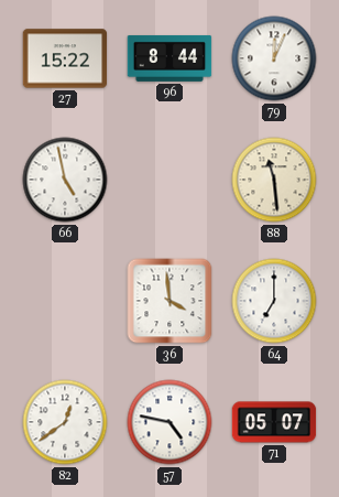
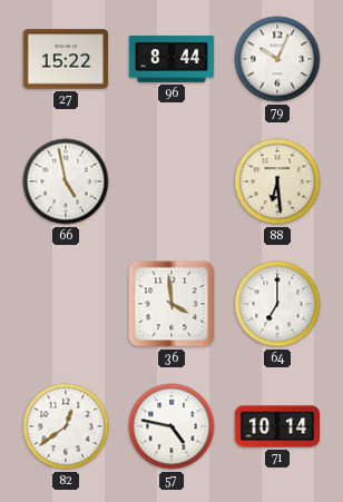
79: 12:04 -> 10:04 (277, 59)
88: 11:29 -> 6:29 (277, 181)
71: 05:07 -> 10:14 (277, 426)
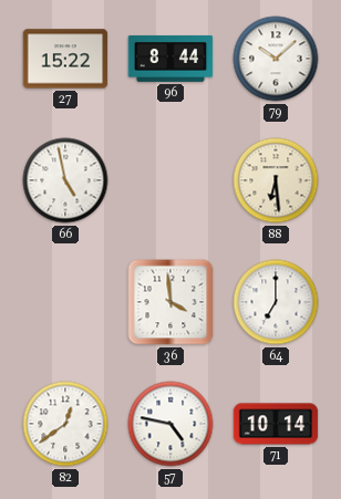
79: 10:04 -> 10:08 (276, 59)
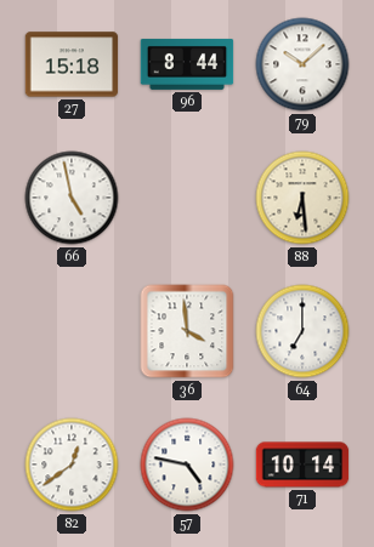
27: 15:22 -> 15:18 (72, 64)
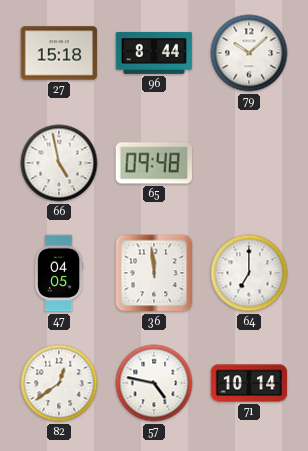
65: none -> 09:48 (153, 163)
88: 6:29 -> none (302, 198)
47: none -> 04:05 (59, 273)
36: 3:59 -> 11:59 (154, 273)
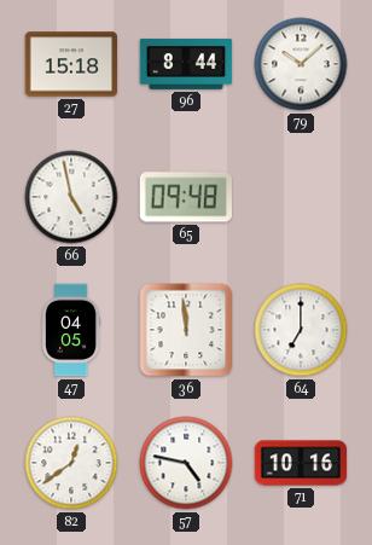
71: 10:14 -> 10:16 (301, 463)
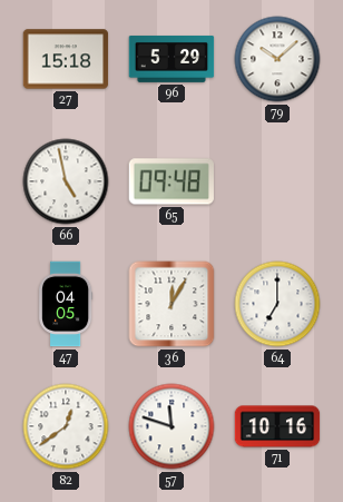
96: 8:44 -> 5:29 (171, 59)
36: 11:59 -> 12:05 (171, 304)
57: 4:47 -> 11:48 (171, 426)
